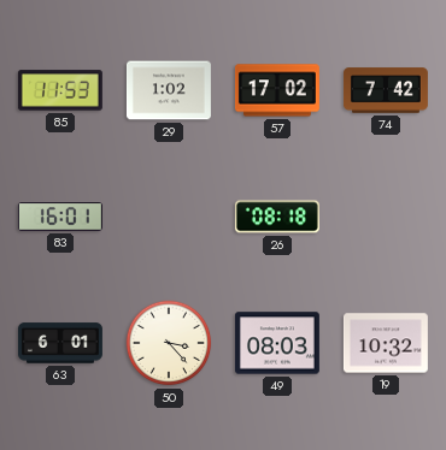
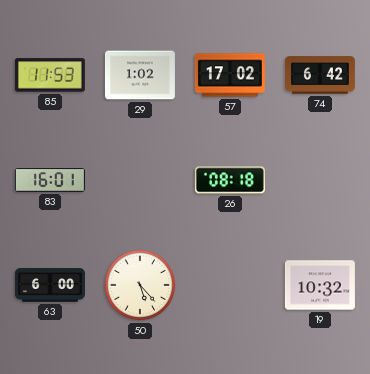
74: 7:42 -> 6:42 (320, 75)
63: 6:01 -> 6:00 (50, 285)
50: 3:23 -> 5:23 (140, 285)
49: 08:03 -> none (277, 343)
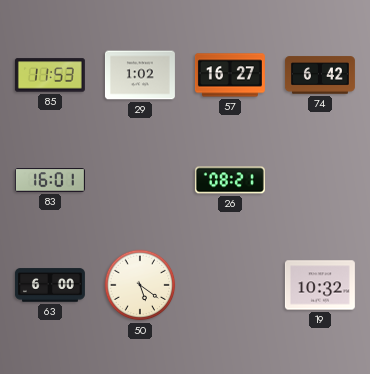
57: 17:02 -> 16:27 (230, 75)
26: 08:18 -> 08:21 (230, 180)
50: 5:23 -> 5:21 (140, 285)
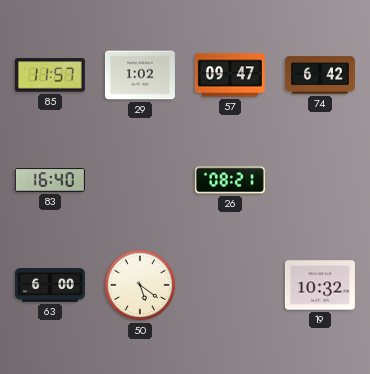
85: 11:53 -> 11:57 (50, 75)
57: 16:27 -> 09:47 (230, 75)
83: 16:01 -> 16:40 (50, 180)
